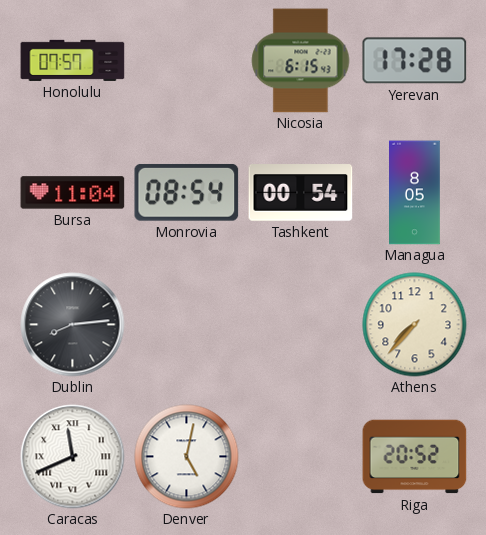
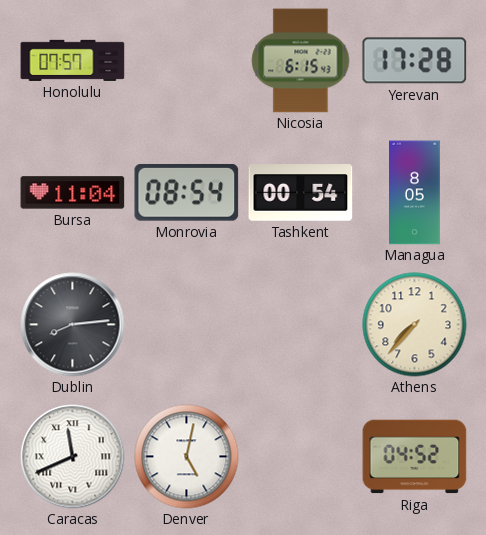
Riga: 20:52 -> 04:52 (415, 457)
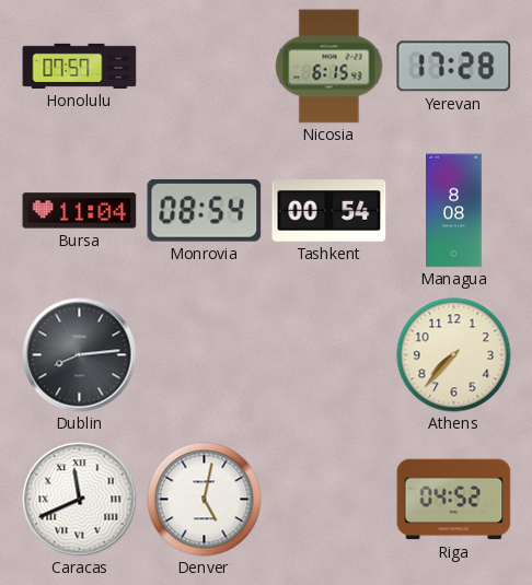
Managua: 8:05 -> 8:08 (454, 211)
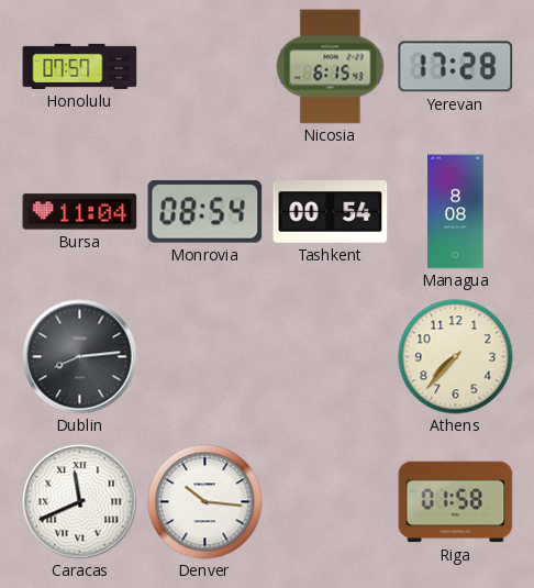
Denver: 5:02 -> 10:16 (205, 502)
Riga: 04:52 -> 01:58 (456, 502)
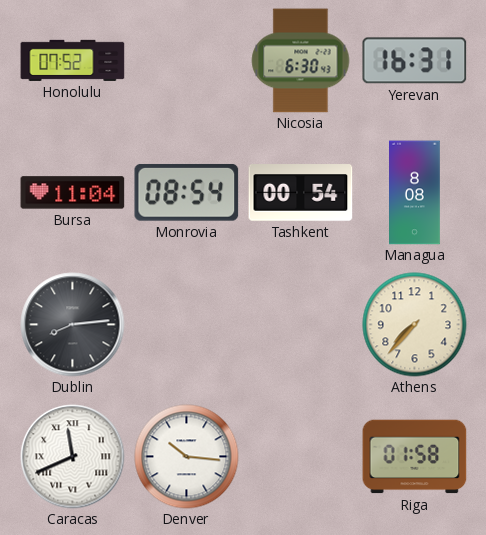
Honolulu: 07:57 -> 07:52 (73, 60)
Nicosia: 6:15 -> 6:30 (301, 61)
Yerevan: 17:28 -> 16:31 (415, 61)
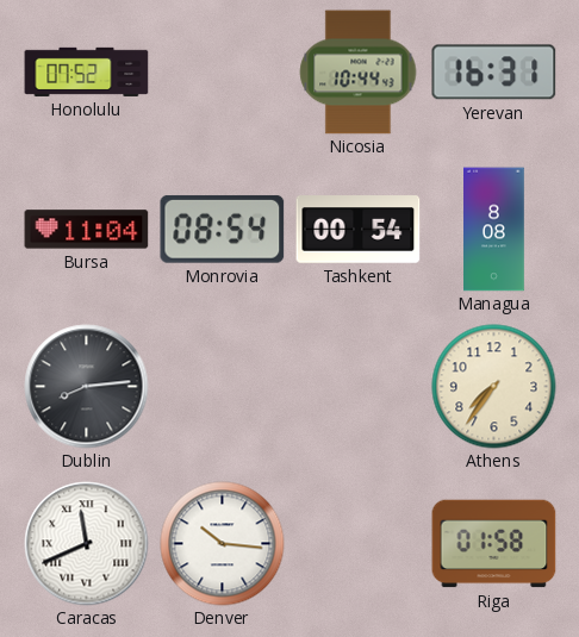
Nicosia: 6:30 -> 10:44 (359, 73)
Athens: 7:37 -> 7:36 (494, 387)
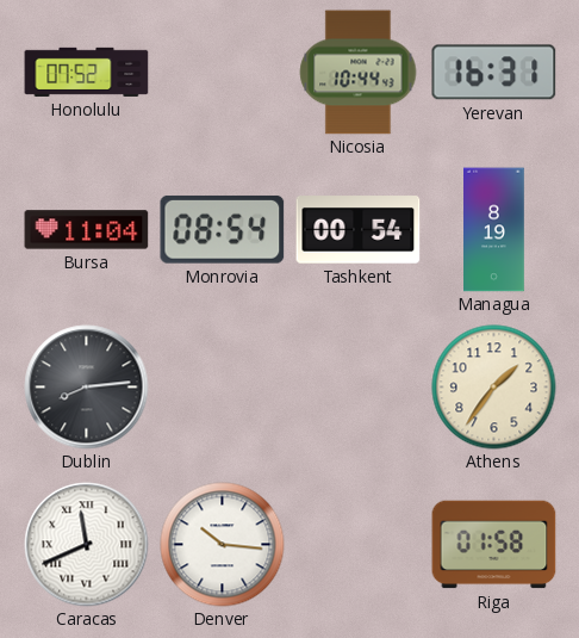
Managua: 8:08 -> 8:19 (494, 230)
Athens: 7:36 -> 1:36 (494, 388)
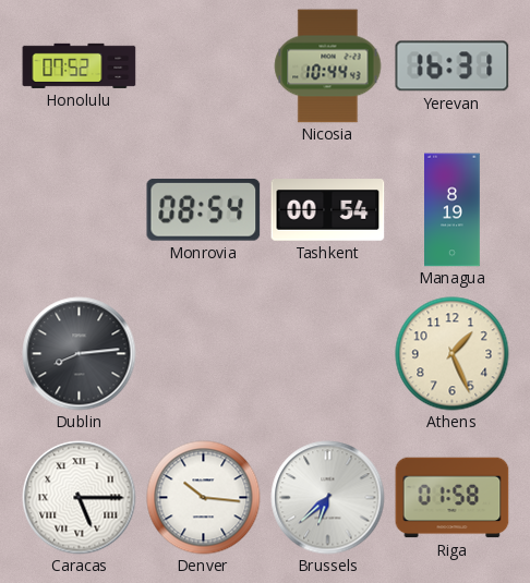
Bursa: 11:04 -> none (87, 230)
Athens: 1:36 -> 1:26 (453, 354)
Caracas: 11:41 -> 5:15 (80, 498)
Brussels: none -> 6:38 (328, 498)
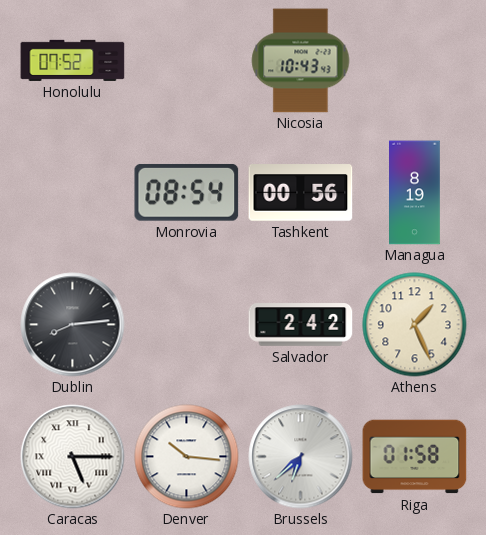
Nicosia: 10:44 -> 10:43 (301, 61)
Yerevan: 16:31 -> none (453, 66)
Tashkent: 00:54 -> 00:56 (301, 193)
Salvador: none -> 2:42 (301, 325)
